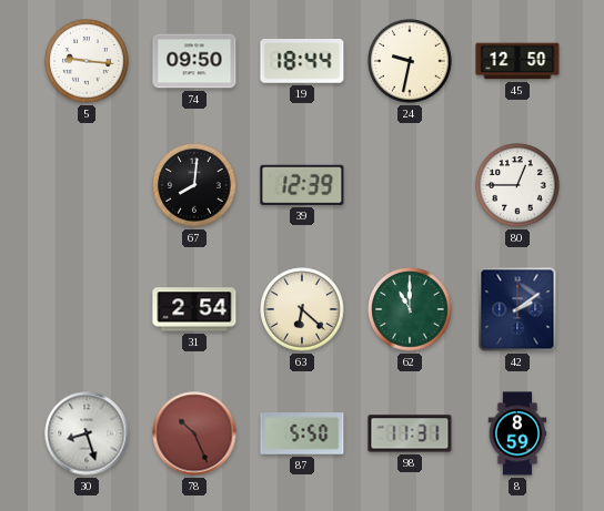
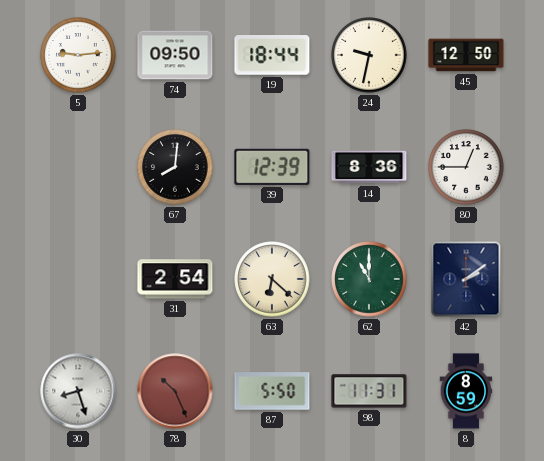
5: 9:16 -> 9:14 (78, 55)
14: none -> 8:36 (369, 167)
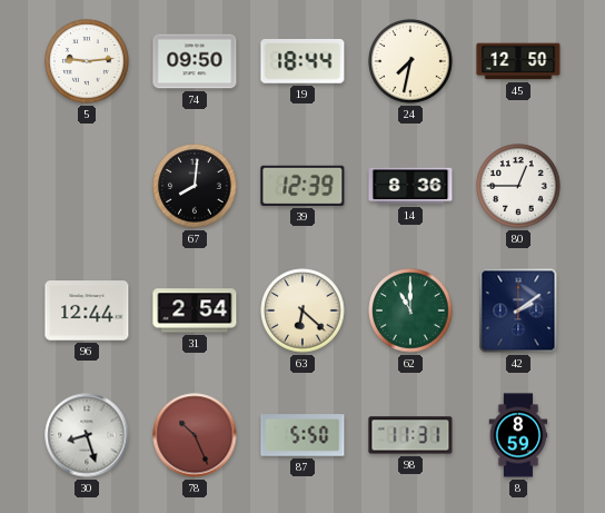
24: 9:32 -> 7:32 (410, 61)
96: none -> 12:44 (87, 310)
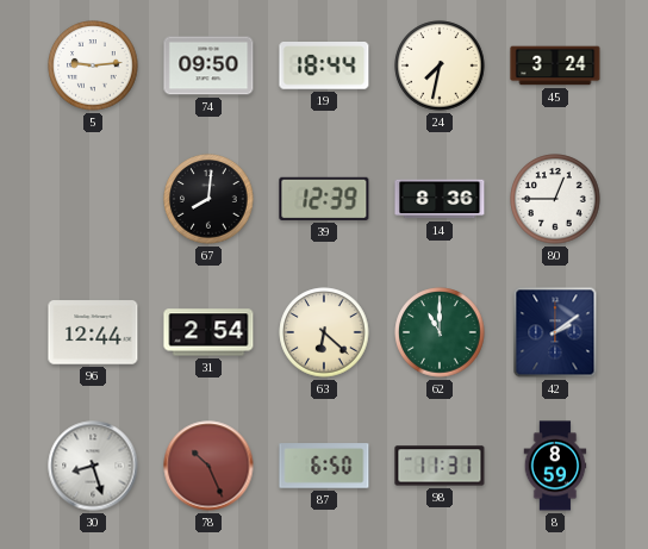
45: 12:50 -> 3:24 (555, 65)
87: 5:50 -> 6:50 (324, 466)
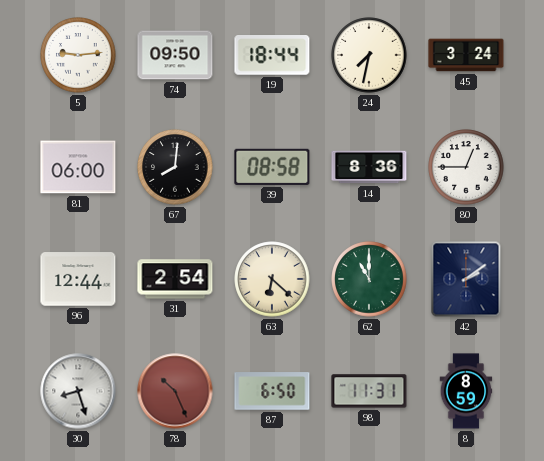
81: none -> 06:00 (78, 167)
39: 12:39 -> 08:58 (272, 167)
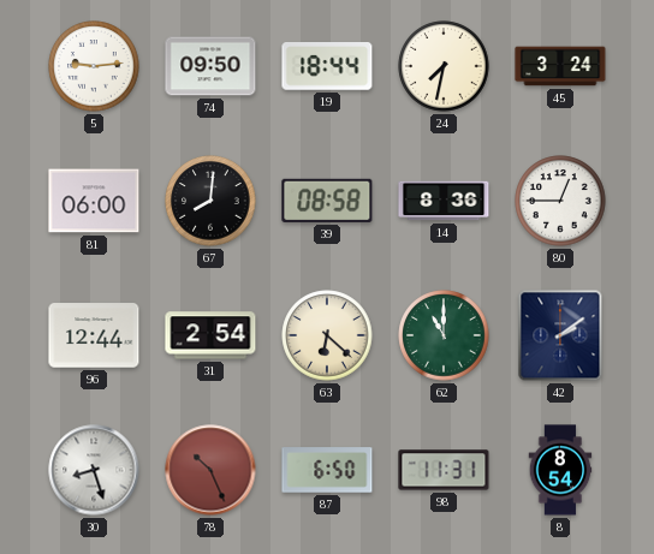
8: 8:59 -> 8:54 (560, 470)
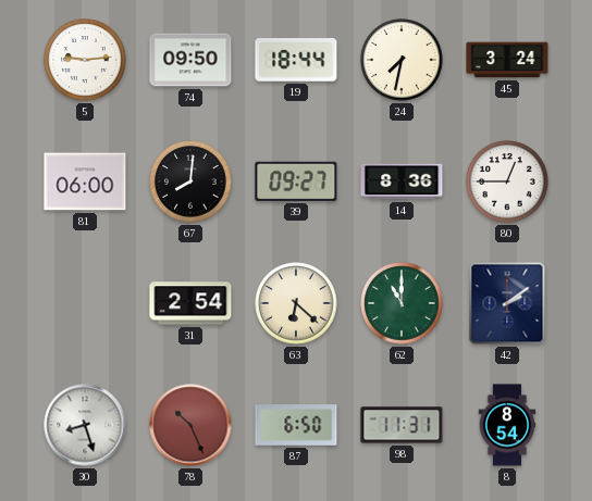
39: 08:58 -> 09:27 (296, 181)
96: 12:44 -> none (94, 335)
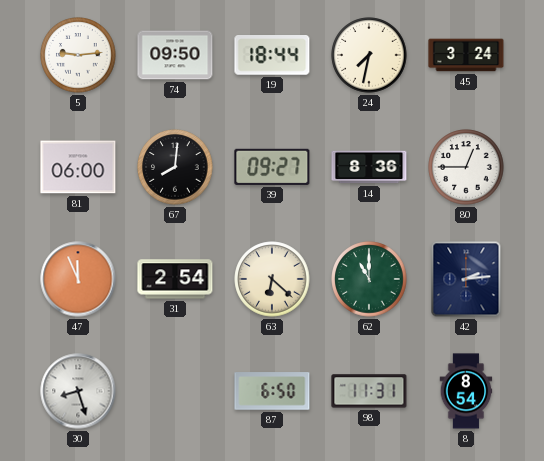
47: none -> 11:56 (78, 279)
42: 2:09 -> 2:14 (466, 279)
78: 10:26 -> none (190, 425)
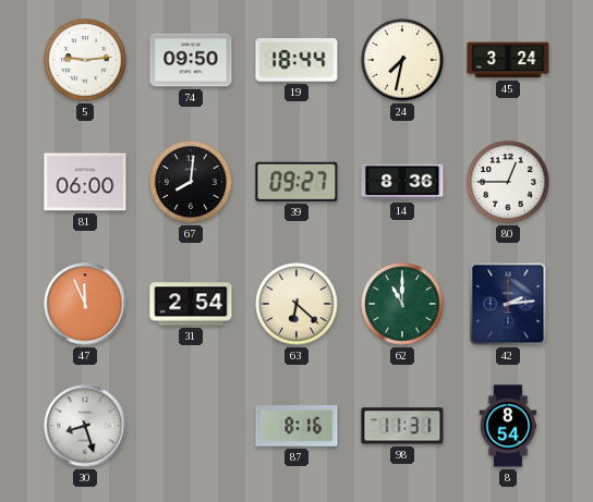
87: 6:50 -> 8:16 (296, 426)
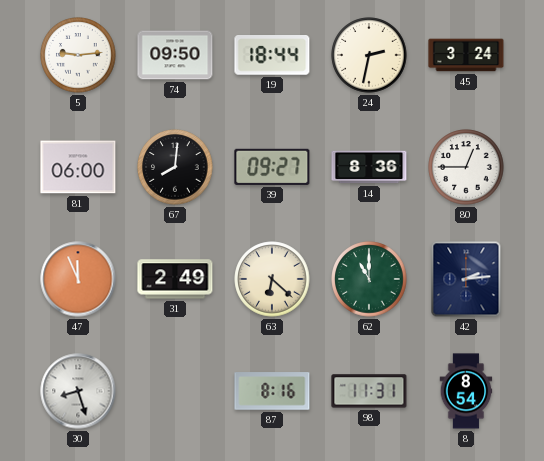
24: 7:32 -> 2:32 (369, 55)
31: 2:54 -> 2:49 (175, 279)
